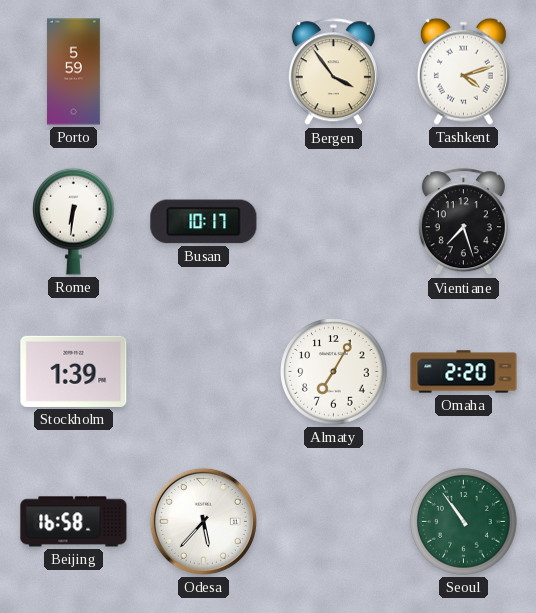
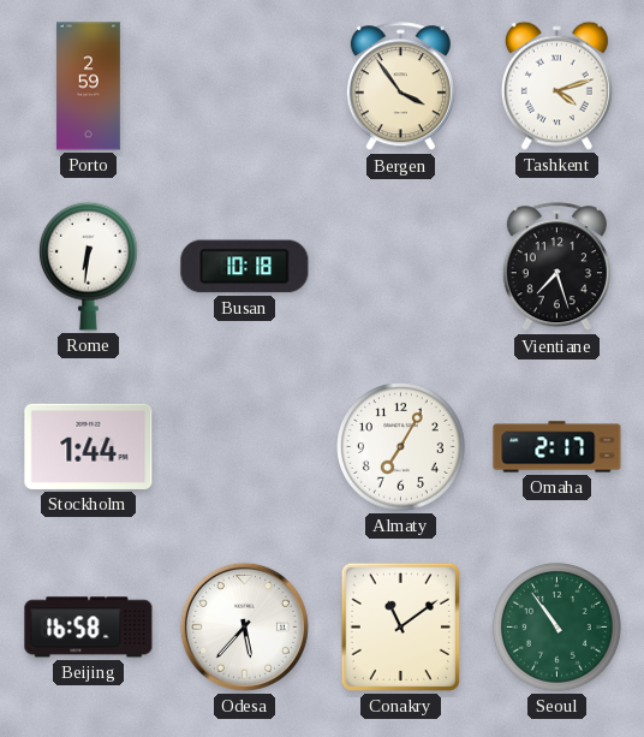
Porto: 5:59 -> 2:59 (88, 87)
Busan: 10:17 -> 10:18 (245, 267)
Stockholm: 1:39 -> 1:44 (89, 446)
Omaha: 2:20 -> 2:17 (557, 447)
Conakry: none -> 11:09 (400, 626)
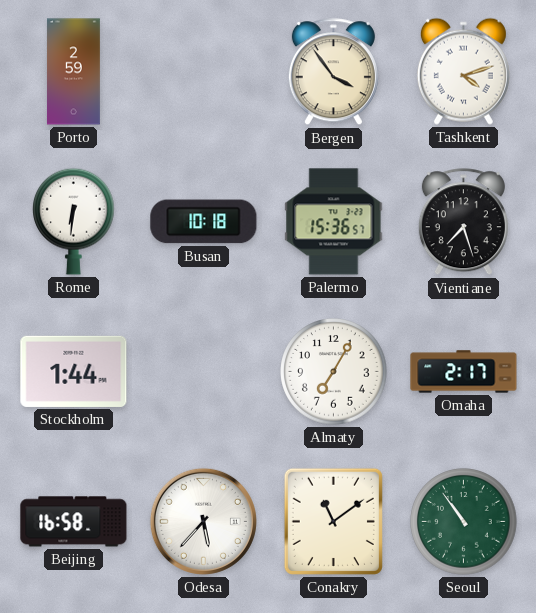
Palermo: none -> 15:36 (334, 222)
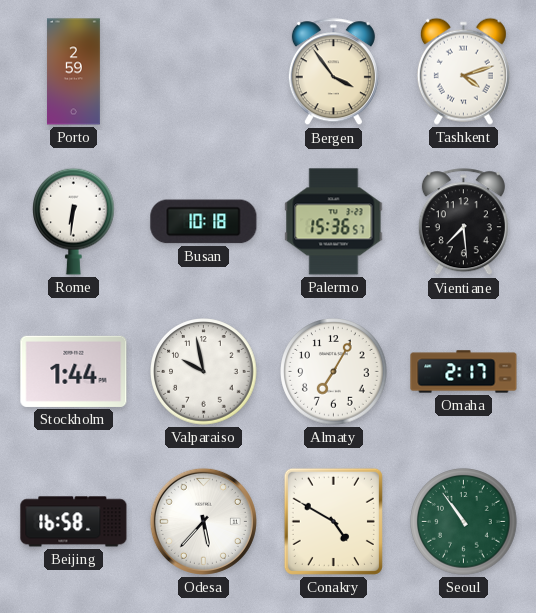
Vientiane: 7:27 -> 7:29 (463, 222)
Valparaiso: none -> 9:58 (204, 372)
Conakry: 11:09 -> 4:50 (333, 521)
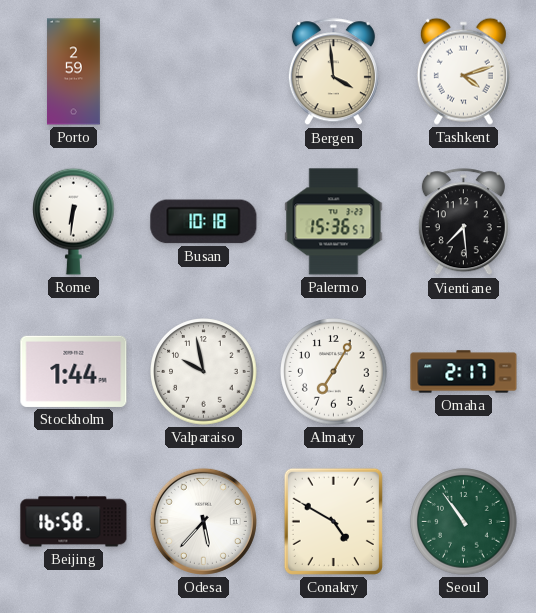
Bergen: 3:54 -> 3:59 (333, 72)
